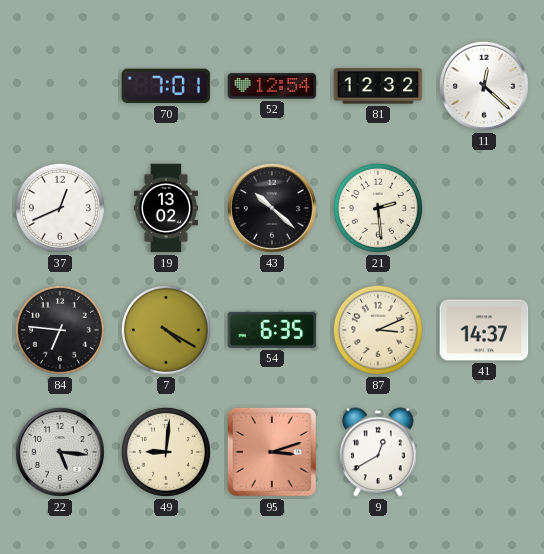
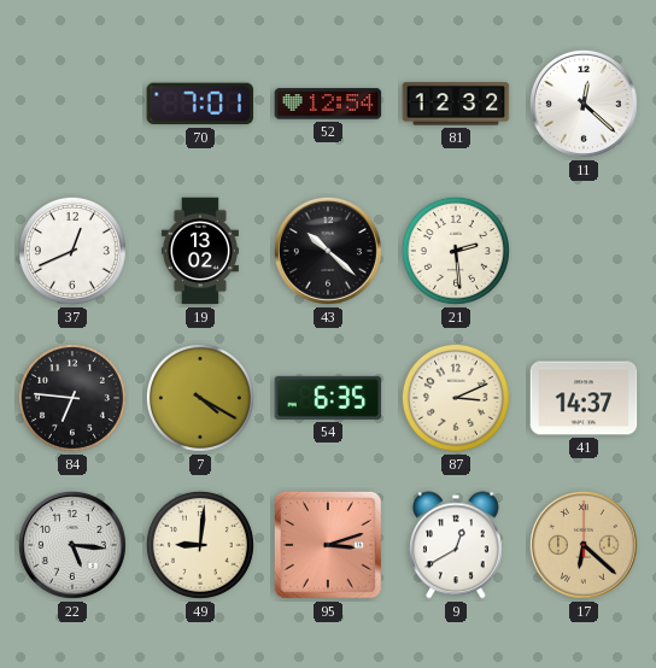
17: none -> 6:22 (584, 545)
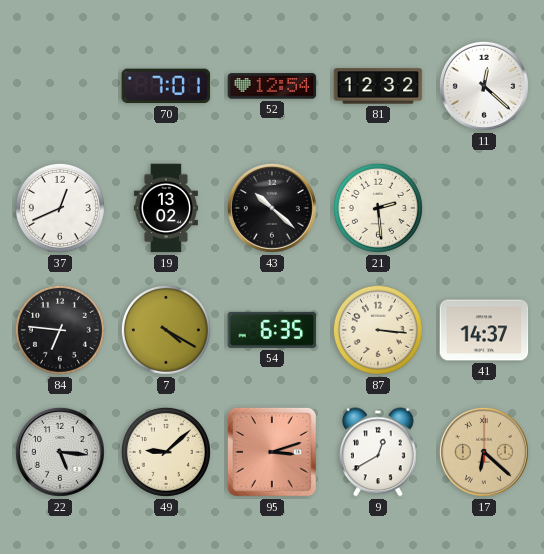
87: 3:11 -> 3:16 (378, 330)
49: 9:01 -> 9:08 (166, 452)
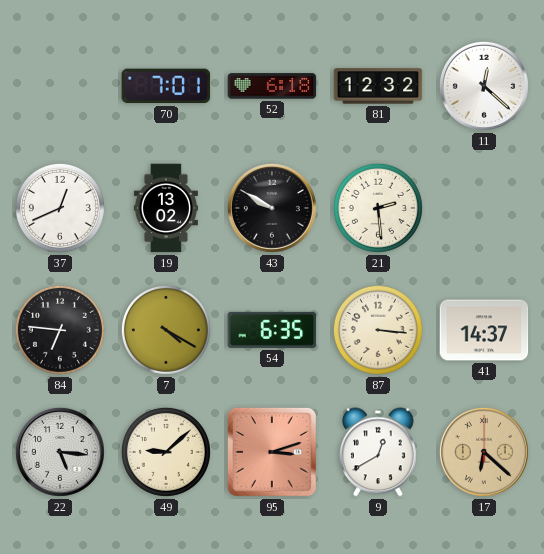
52: 12:54 -> 6:18 (272, 86)
43: 10:22 -> 9:50 (272, 208)
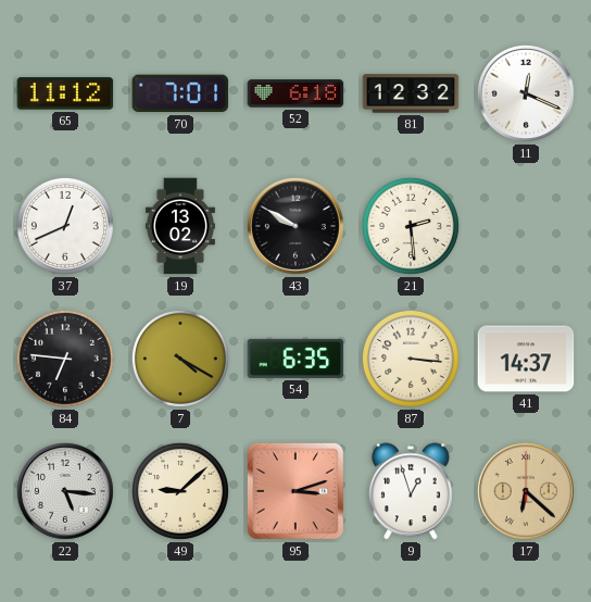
65: none -> 11:12 (65, 93)
11: 12:22 -> 12:19 (526, 93)
9: 12:40 -> 12:57 (411, 491)
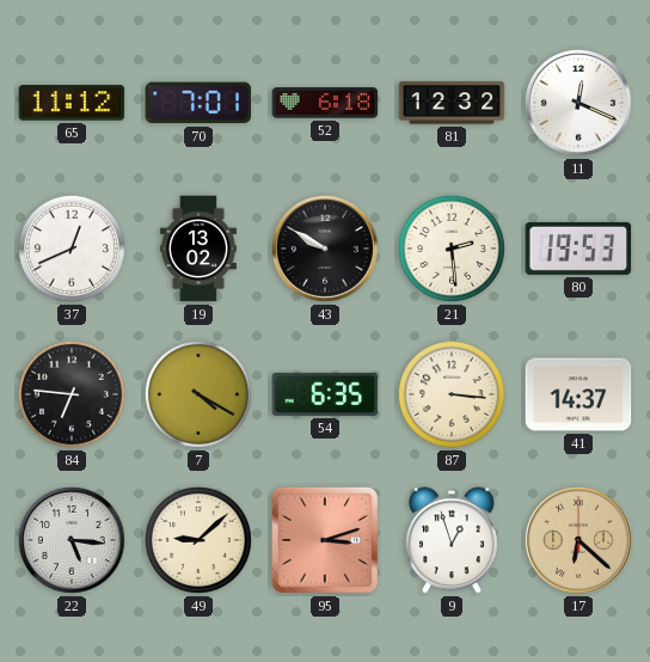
80: none -> 19:53 (578, 249)
